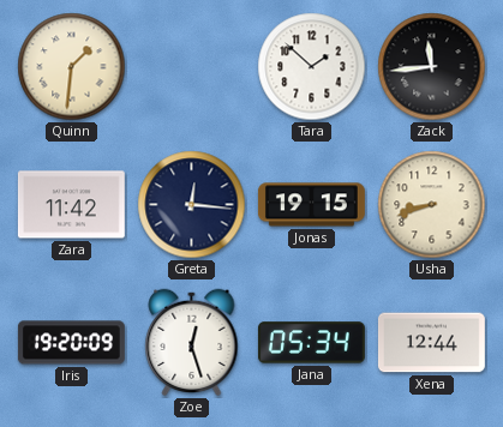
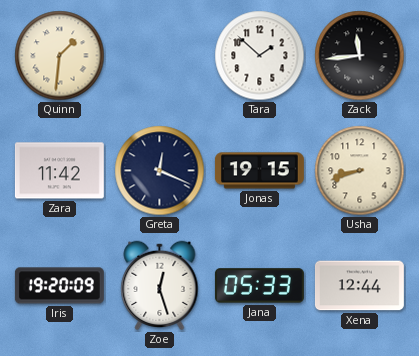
Greta: 12:16 -> 12:19 (160, 171)
Jana: 05:34 -> 05:33 (259, 286)
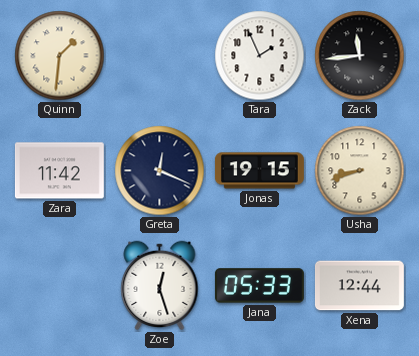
Tara: 1:52 -> 1:56 (260, 56)
Iris: 19:20 -> none (59, 286)
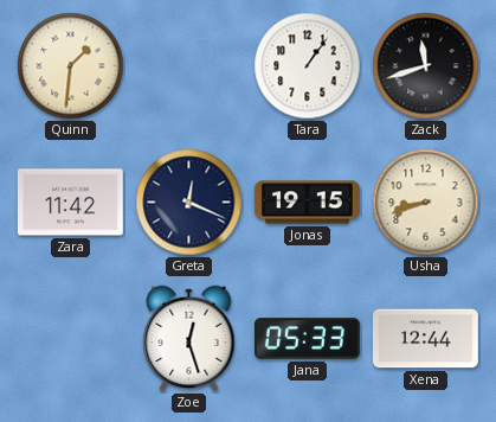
Tara: 1:56 -> 1:06 (308, 66)
Zack: 11:44 -> 11:42 (426, 66)
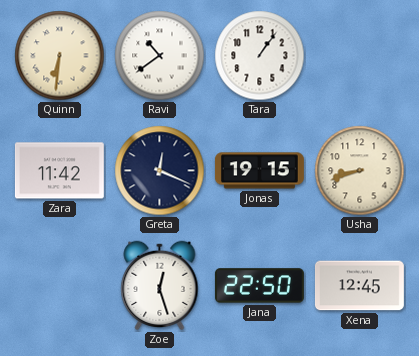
Quinn: 1:31 -> 6:31 (60, 56)
Ravi: none -> 10:39 (160, 56)
Zack: 11:42 -> none (426, 66)
Jana: 05:33 -> 22:50 (259, 286)
Xena: 12:44 -> 12:45 (359, 286)
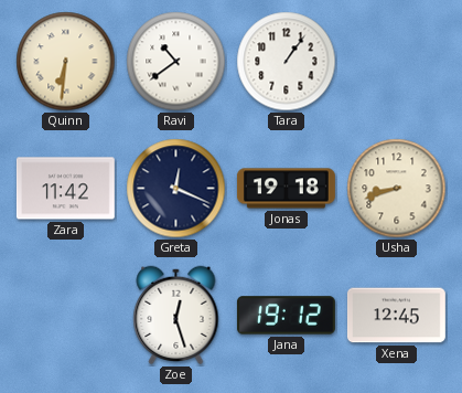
Jonas: 19:15 -> 19:18 (286, 189)
Jana: 22:50 -> 19:12 (286, 316)
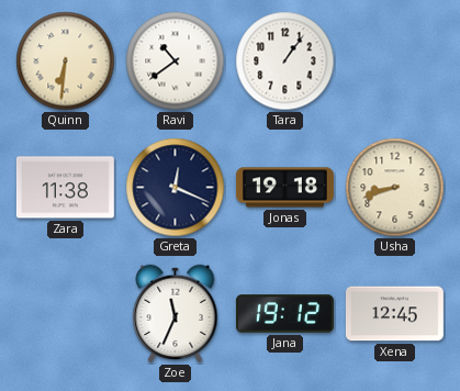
Zara: 11:42 -> 11:38 (65, 188)
Zoe: 12:27 -> 11:34 (176, 314)
